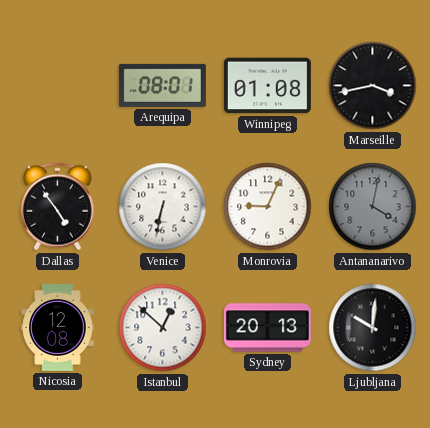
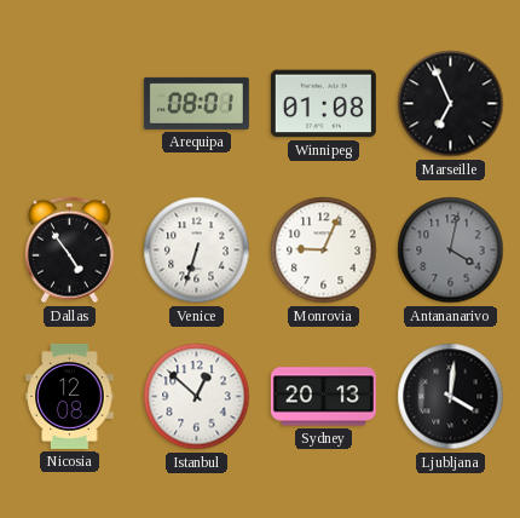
Marseille: 3:43 -> 6:56 (451, 104)
Venice: 6:32 -> 6:33 (197, 251)
Ljubljana: 10:01 -> 4:01 (451, 397)
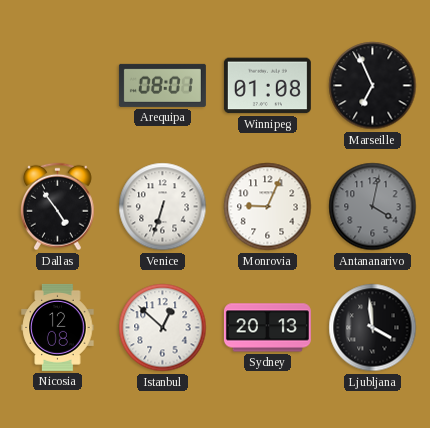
Ljubljana: 4:01 -> 3:59 (373, 328)
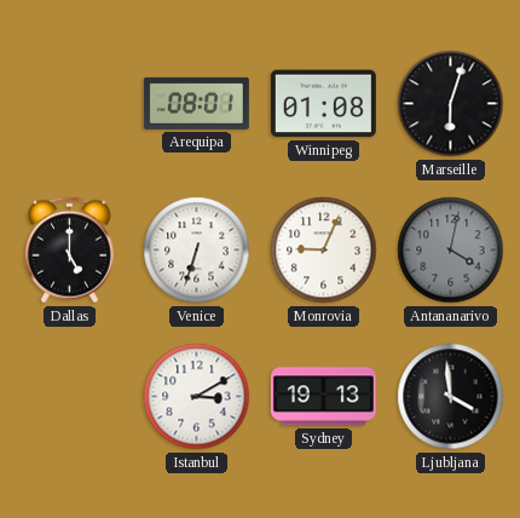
Marseille: 6:56 -> 6:03 (451, 104)
Dallas: 4:54 -> 5:00 (70, 251)
Nicosia: 12:08 -> none (58, 327)
Istanbul: 12:52 -> 3:10 (197, 397)
Sydney: 20:13 -> 19:13 (323, 397)
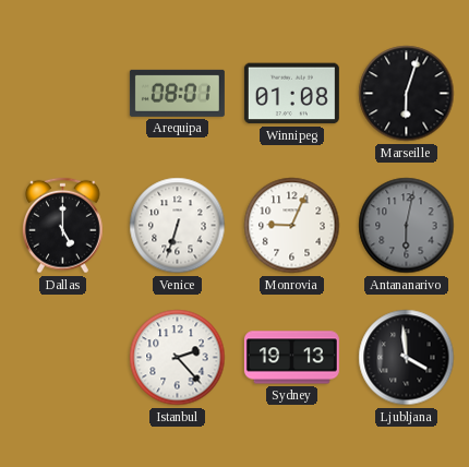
Antananarivo: 4:02 -> 6:02 (407, 226)
Istanbul: 3:10 -> 2:23 (178, 358)
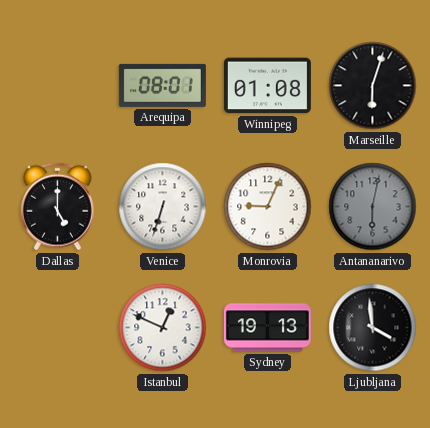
Istanbul: 2:23 -> 12:49 (163, 328)
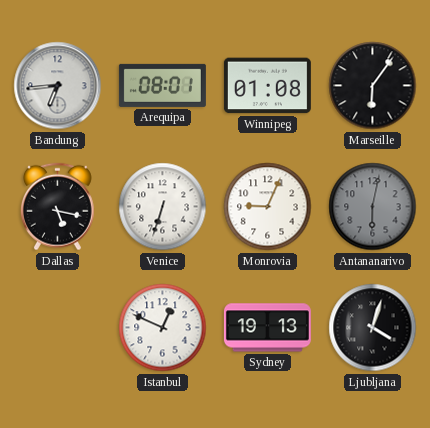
Bandung: none -> 6:44 (58, 86)
Marseille: 6:03 -> 6:06 (373, 86)
Dallas: 5:00 -> 5:17 (58, 207)
Ljubljana: 3:59 -> 4:03 (373, 328)
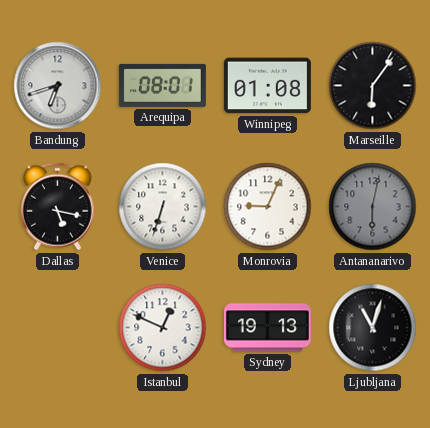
Bandung: 6:44 -> 6:42 (58, 86)
Ljubljana: 4:03 -> 11:03 (373, 328)
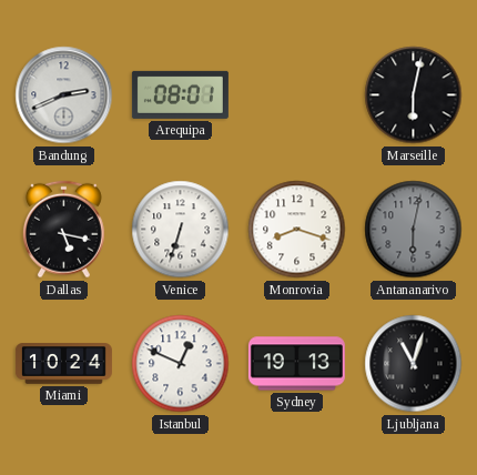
Bandung: 6:42 -> 2:41 (64, 95)
Winnipeg: 01:08 -> none (267, 86)
Marseille: 6:06 -> 6:02 (414, 95)
Monrovia: 9:04 -> 8:18 (297, 230)
Miami: none -> 10:24 (63, 364)
